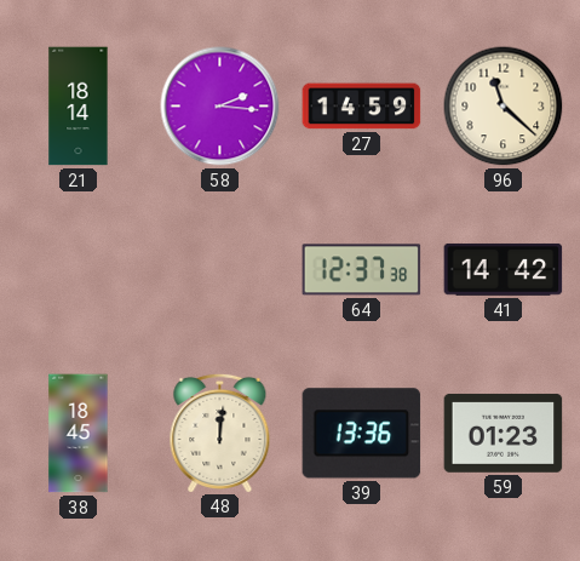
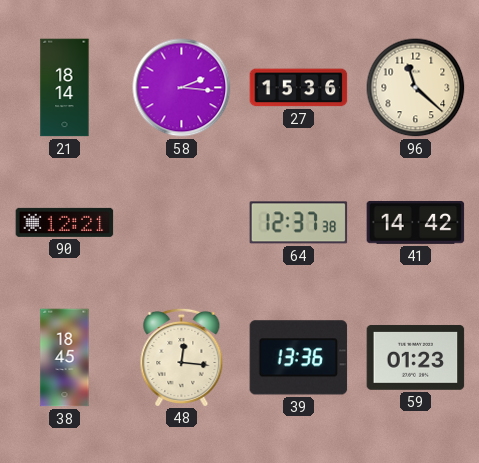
27: 14:59 -> 15:36 (299, 88)
90: none -> 12:21 (65, 222)
48: 12:01 -> 12:16 (182, 357)
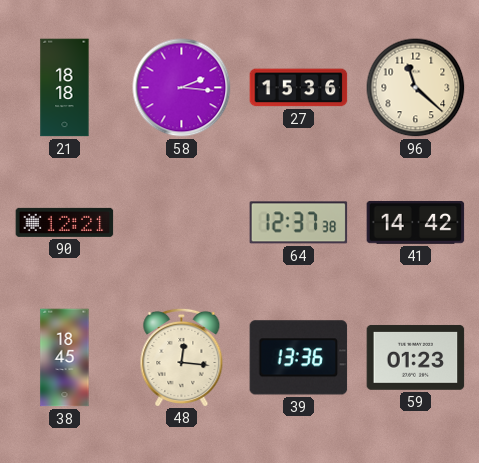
21: 18:14 -> 18:18 (65, 88)
